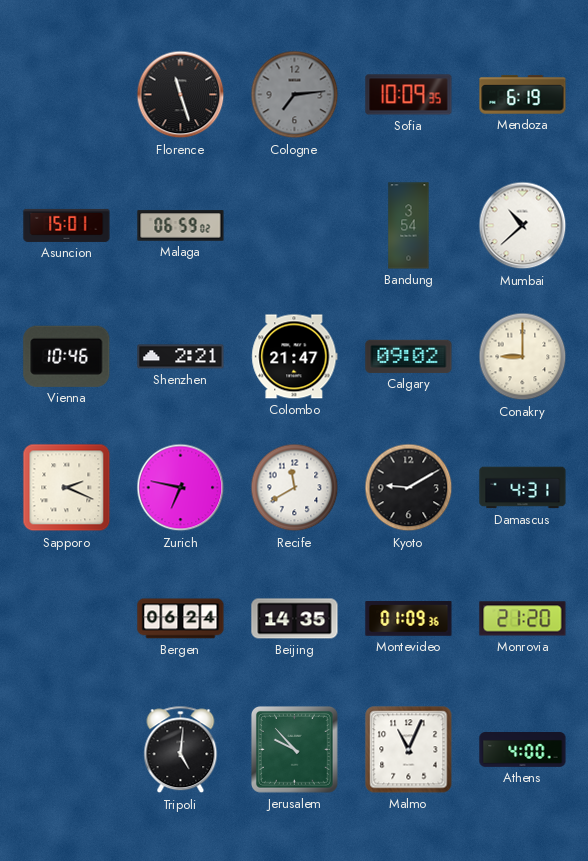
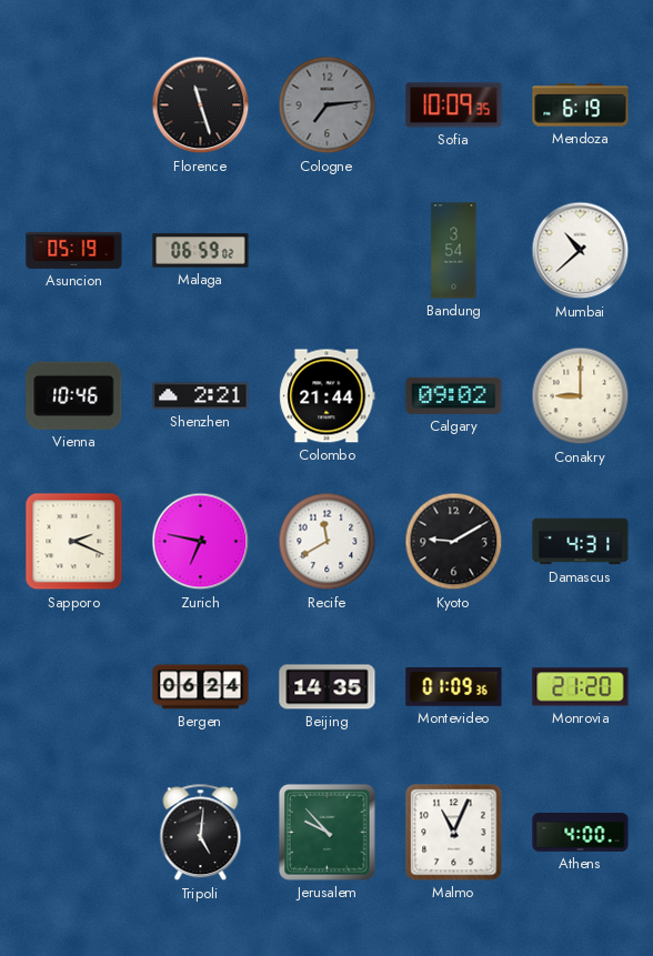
Asuncion: 15:01 -> 05:19 (74, 250)
Colombo: 21:47 -> 21:44 (328, 396)
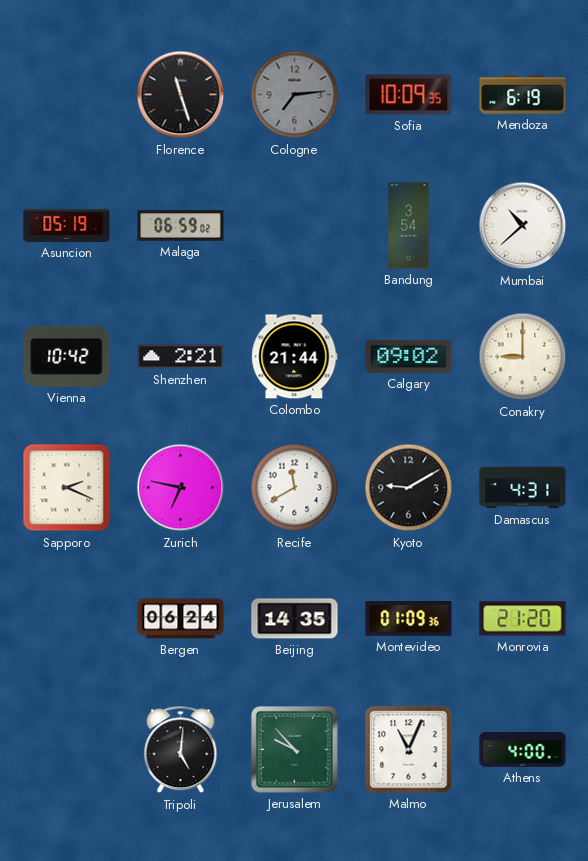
Vienna: 10:46 -> 10:42 (67, 356)
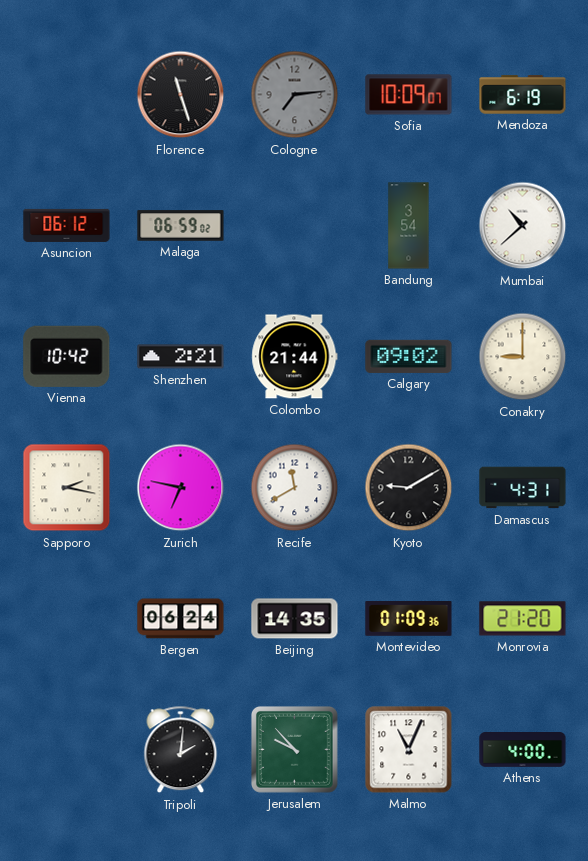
Sofia: 10:09:35 -> 10:09:07 (409, 95)
Asuncion: 05:19 -> 06:12 (67, 225)
Sapporo: 2:19 -> 2:17 (67, 488)
Tripoli: 5:01 -> 2:01 (181, 750)
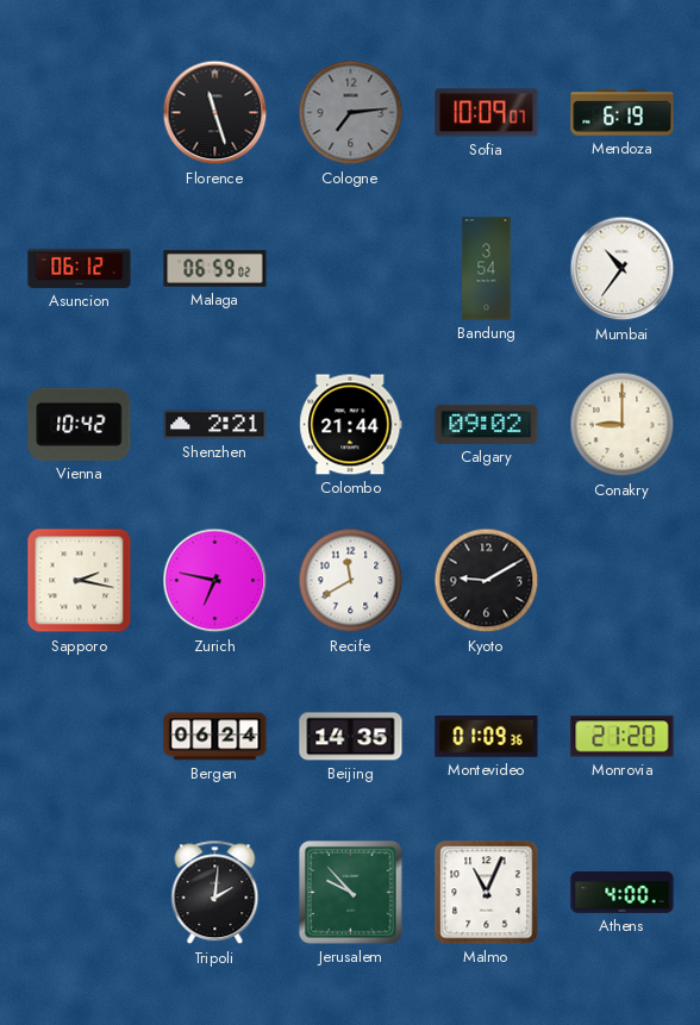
Mumbai: 10:38 -> 10:36 (623, 269)
Damascus: 4:31 -> none (523, 488)
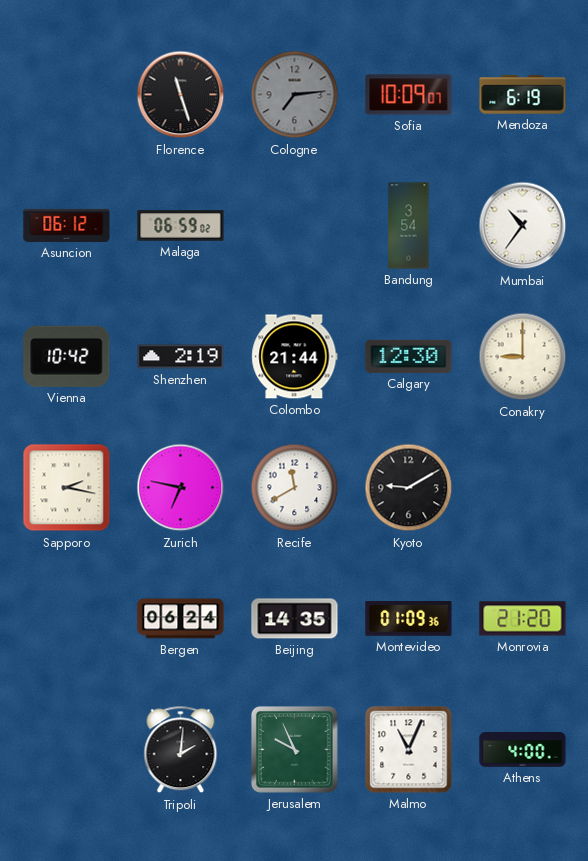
Shenzhen: 2:21 -> 2:19 (181, 357)
Calgary: 09:02 -> 12:30 (409, 356)
Jerusalem: 9:53 -> 9:56 (294, 749)
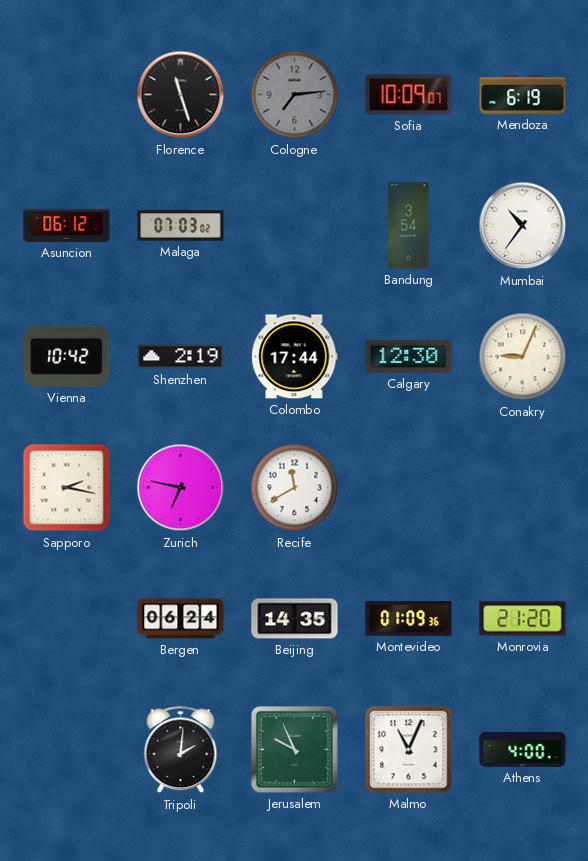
Malaga: 06:59 -> 07:03 (181, 226)
Colombo: 21:44 -> 17:44 (295, 357)
Conakry: 9:00 -> 9:04 (523, 357)
Kyoto: 9:10 -> none (409, 488)
